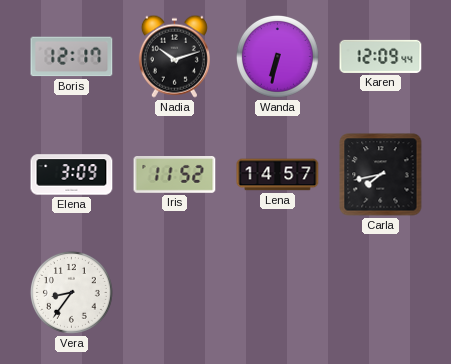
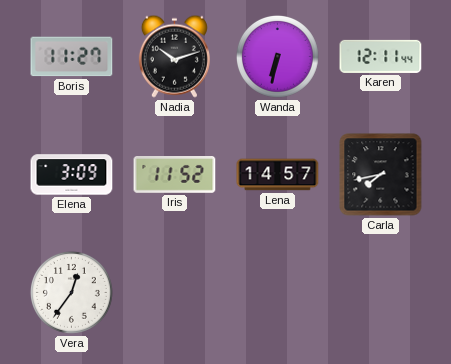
Boris: 12:17 -> 11:27 (72, 57)
Karen: 12:09 -> 12:11 (381, 56)
Vera: 8:36 -> 12:36 (71, 292)
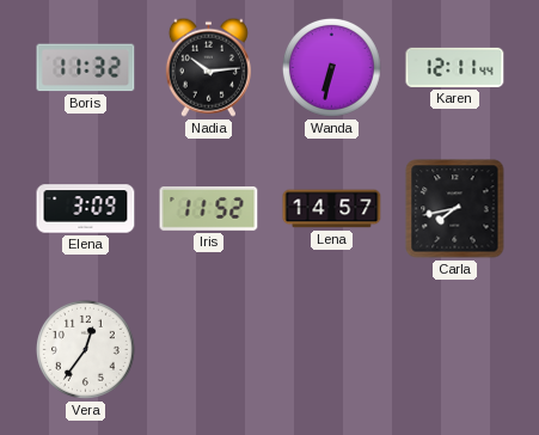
Boris: 11:27 -> 11:32 (86, 68)
Nadia: 10:12 -> 10:14 (208, 67)
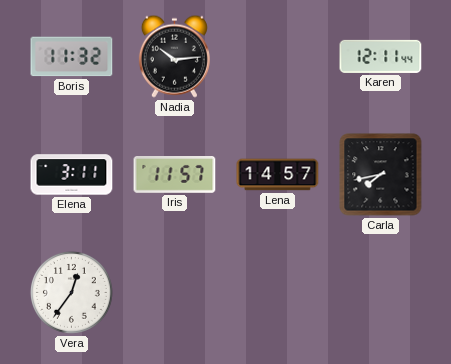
Wanda: 6:32 -> none (331, 67)
Elena: 3:09 -> 3:11 (72, 175)
Iris: 11:52 -> 11:57 (175, 175)
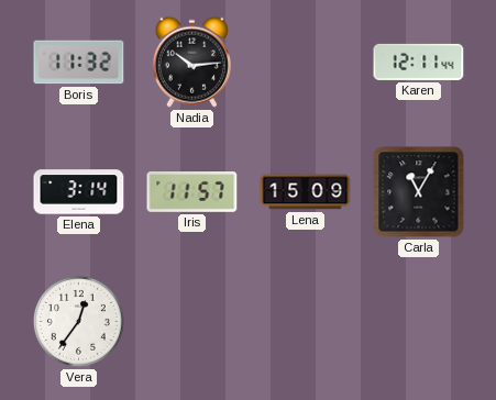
Elena: 3:11 -> 3:14 (79, 192)
Lena: 14:57 -> 15:09 (306, 192)
Carla: 7:43 -> 11:05 (419, 192)
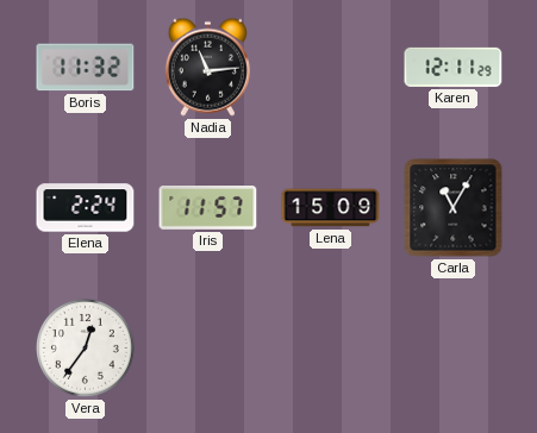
Nadia: 10:14 -> 11:14 (207, 67)
Karen: 12:11:44 -> 12:11:29 (454, 67)
Elena: 3:14 -> 2:24 (86, 208)
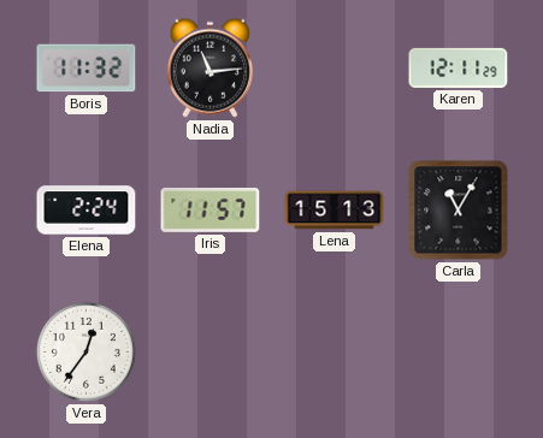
Lena: 15:09 -> 15:13 (335, 211)
